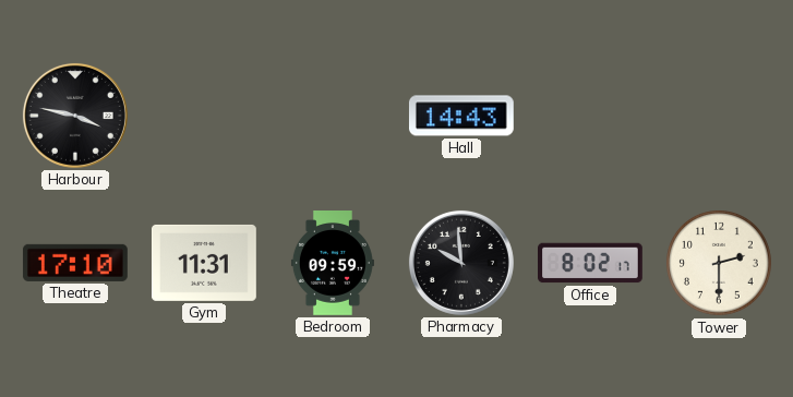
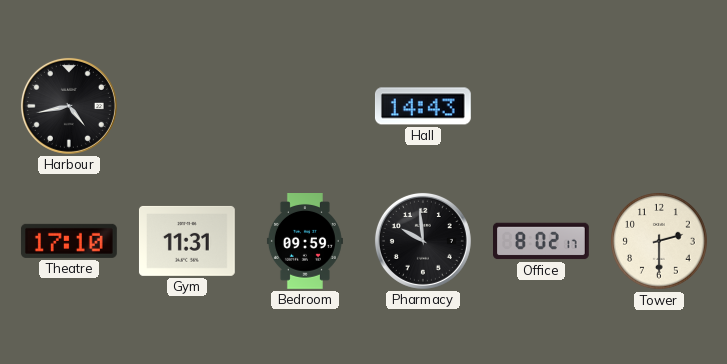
Harbour: 3:47 -> 4:43 (69, 106)
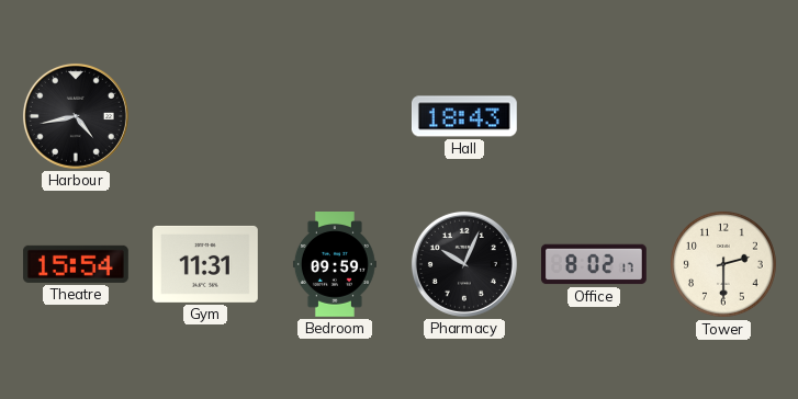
Hall: 14:43 -> 18:43 (464, 116)
Theatre: 17:10 -> 15:54 (76, 264)
Pharmacy: 9:59 -> 10:04 (464, 264)
